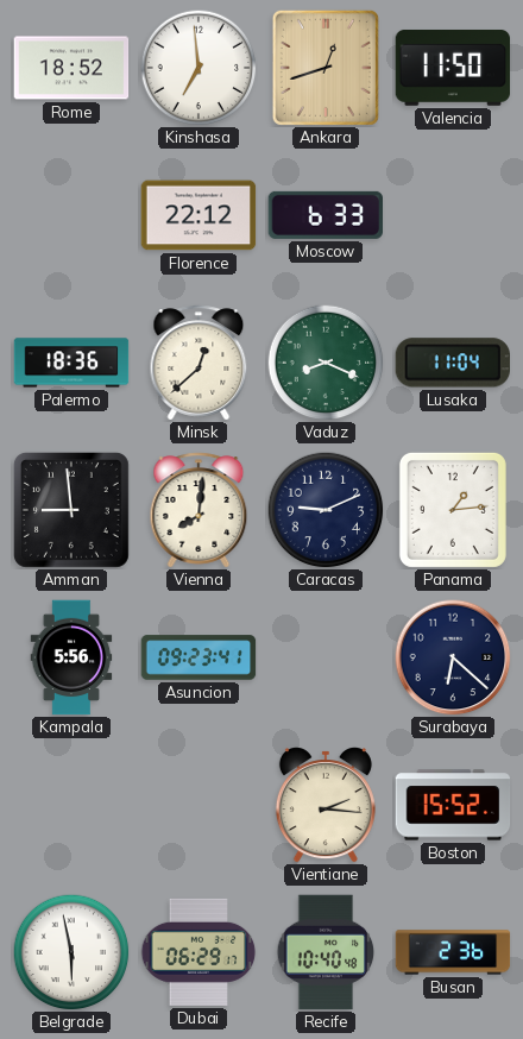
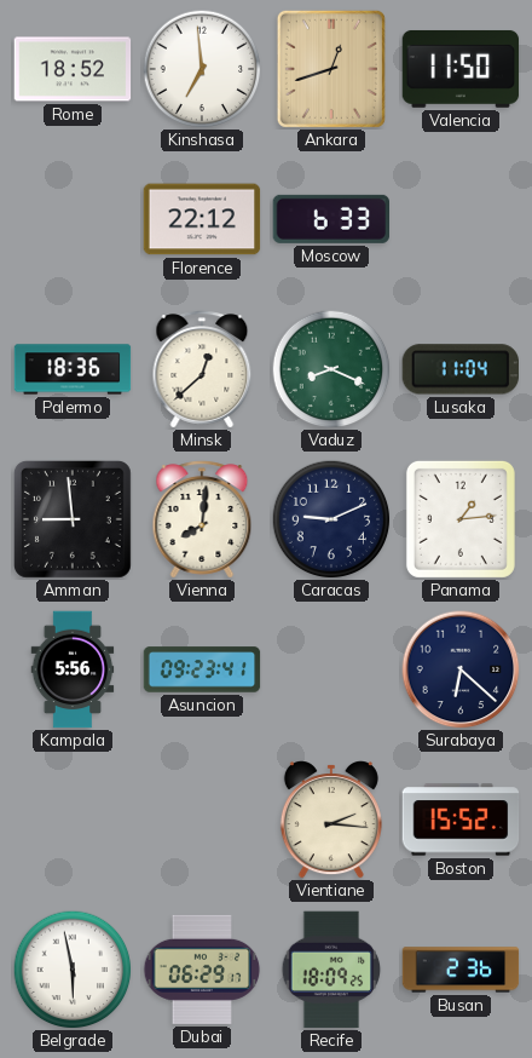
Recife: 10:40 -> 18:09 (331, 970)
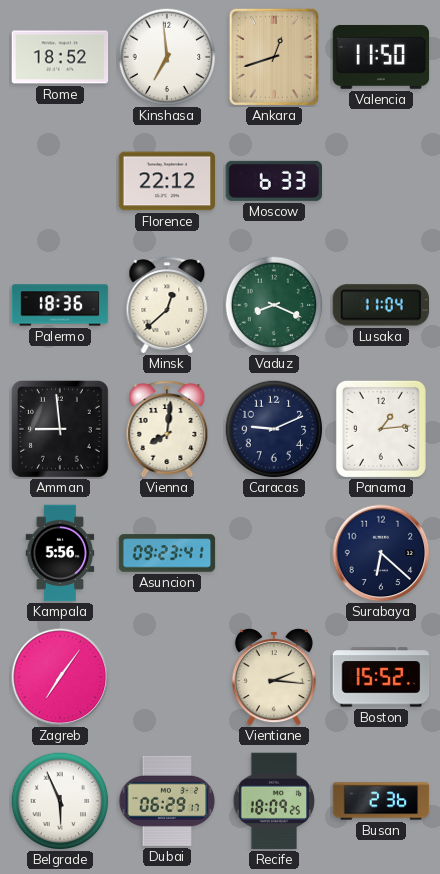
Zagreb: none -> 7:06 (60, 677)
Belgrade: 5:58 -> 5:56 (60, 801)
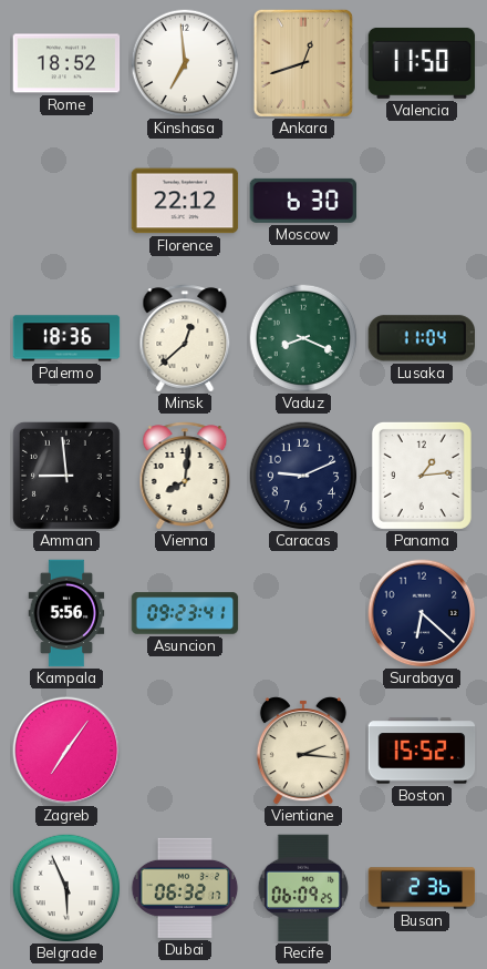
Moscow: 6:33 -> 6:30 (302, 201)
Dubai: 06:29 -> 06:32 (185, 888)
Recife: 18:09 -> 06:09 (303, 888)
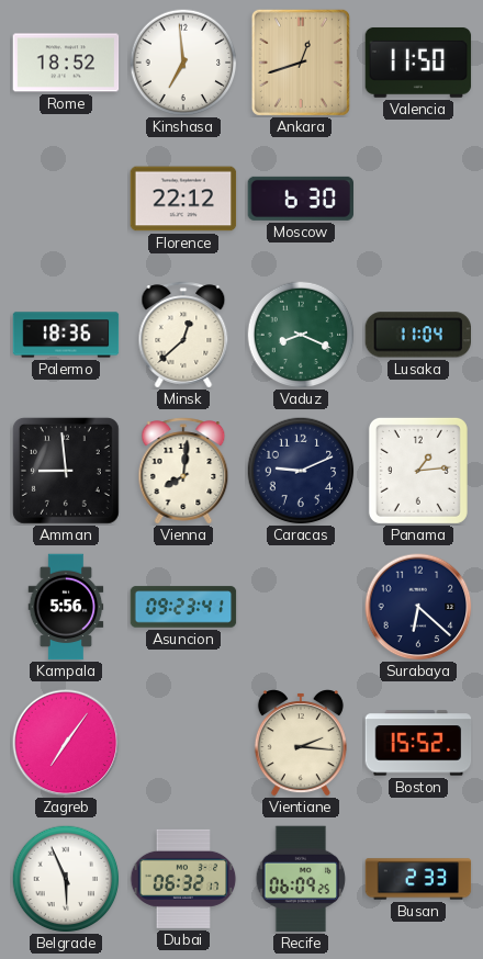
Busan: 2:36 -> 2:33 (418, 879)
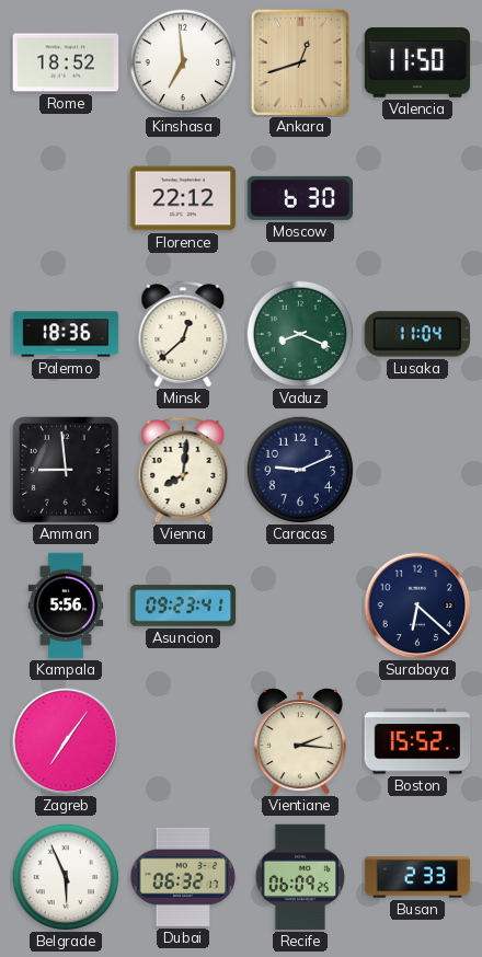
Panama: 1:14 -> none (418, 471)
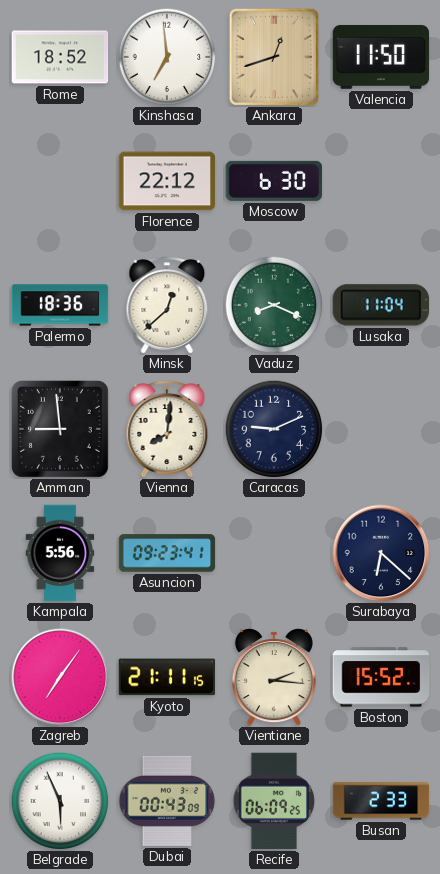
Kyoto: none -> 21:11 (167, 677)
Dubai: 06:32 -> 00:43 (167, 801)
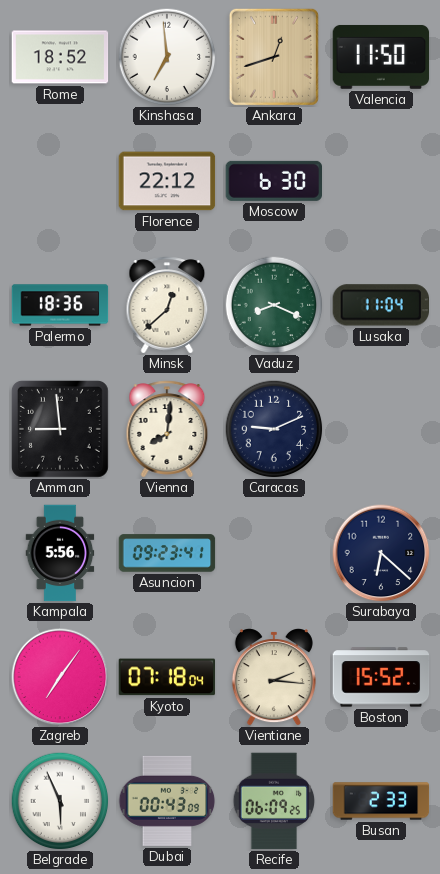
Kyoto: 21:11 -> 07:18 (167, 677)
